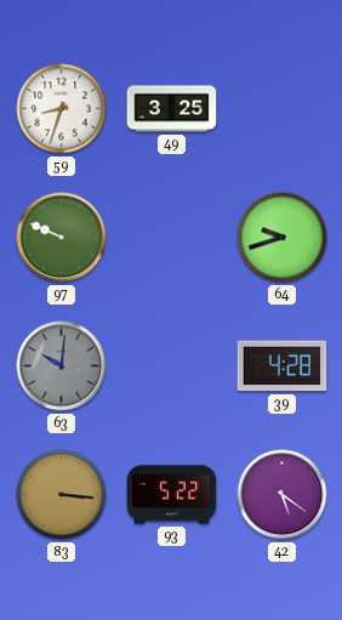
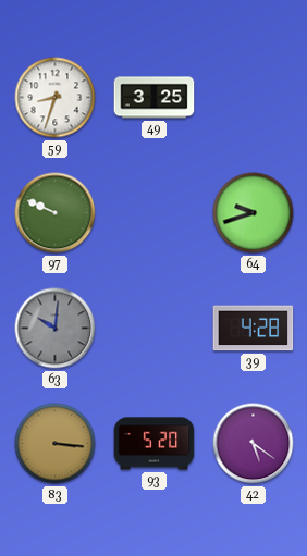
93: 5:22 -> 5:20 (155, 444)
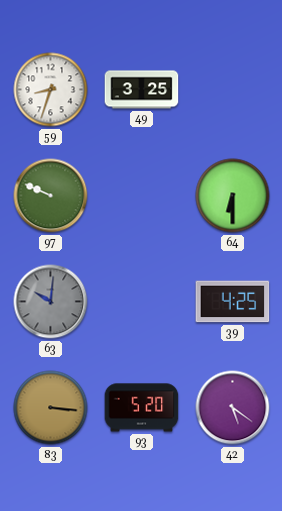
64: 9:42 -> 6:30 (233, 196)
39: 4:28 -> 4:25 (233, 302)
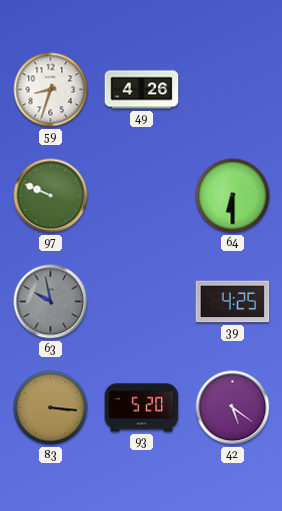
49: 3:25 -> 4:26 (142, 90)
63: 10:01 -> 9:58 (51, 302)
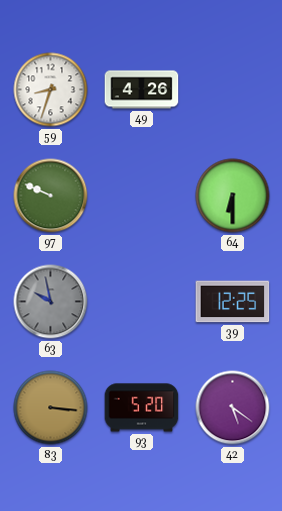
39: 4:25 -> 12:25 (233, 302)
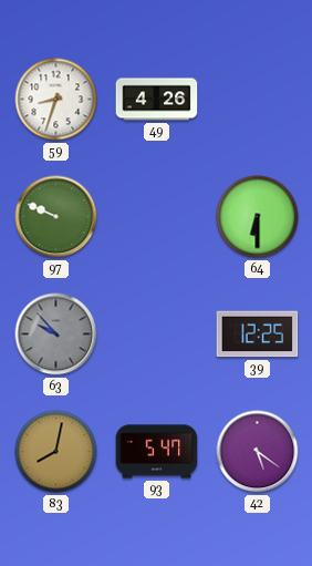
63: 9:58 -> 9:53 (56, 335)
83: 3:16 -> 8:02 (56, 452)
93: 5:20 -> 5:47 (157, 452)
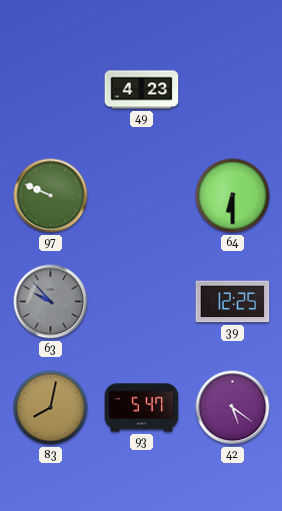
59: 8:33 -> none (56, 100)
49: 4:26 -> 4:23 (142, 90)
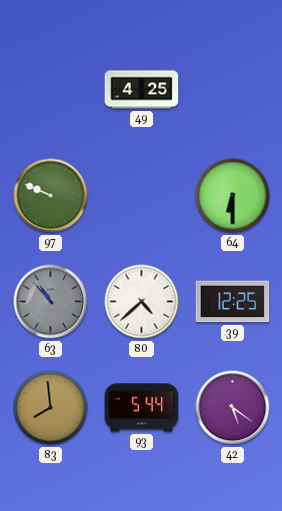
49: 4:23 -> 4:25 (142, 90)
63: 9:53 -> 10:53 (51, 302)
80: none -> 4:38 (142, 302)
83: 8:02 -> 7:59 (51, 408)
93: 5:47 -> 5:44 (142, 408)
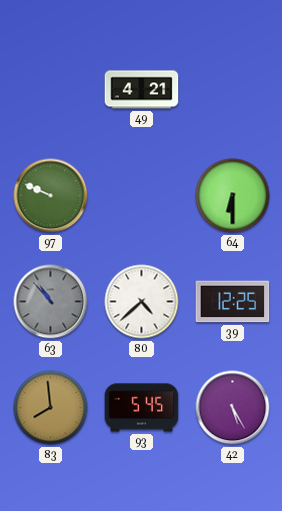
49: 4:25 -> 4:21 (142, 90)
93: 5:44 -> 5:45 (142, 408)
42: 5:21 -> 5:25 (233, 408)
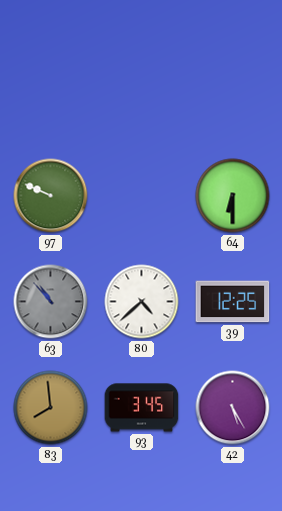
49: 4:21 -> none (142, 90)
93: 5:45 -> 3:45 (142, 408)
